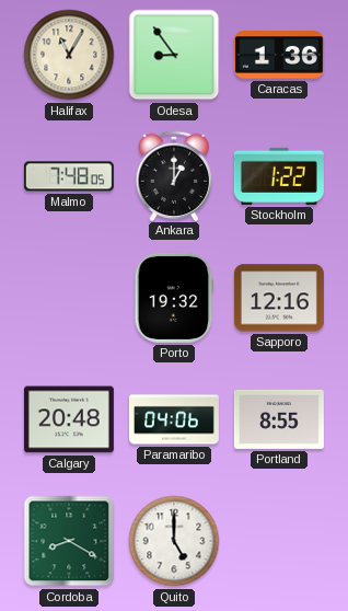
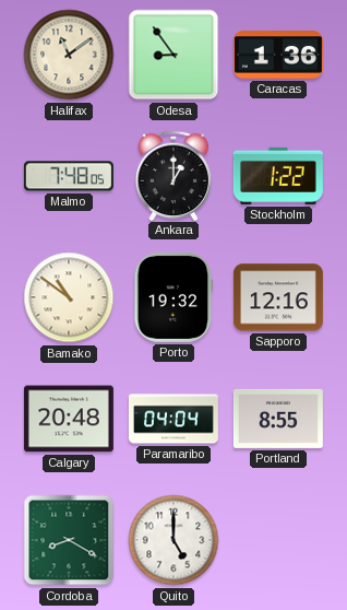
Halifax: 11:05 -> 11:09 (69, 55)
Bamako: none -> 10:51 (69, 297)
Paramaribo: 04:06 -> 04:04 (174, 419)
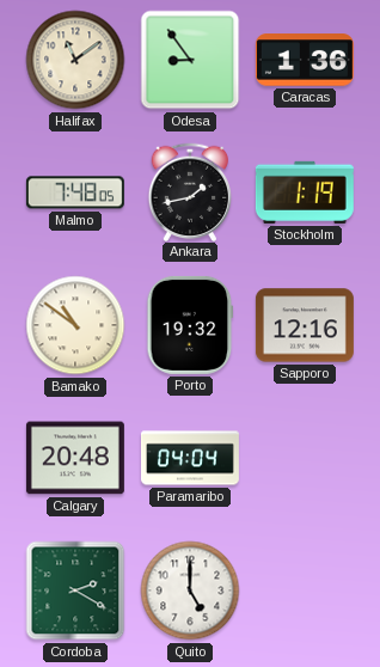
Ankara: 1:00 -> 1:43 (190, 191)
Stockholm: 1:22 -> 1:19 (305, 192)
Portland: 8:55 -> none (278, 419)
Cordoba: 8:20 -> 2:20 (75, 590)
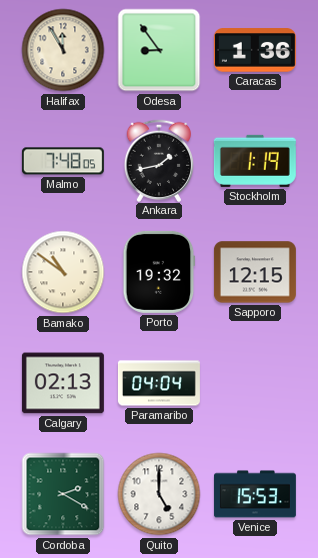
Halifax: 11:09 -> 11:55 (63, 50)
Sapporo: 12:16 -> 12:15 (255, 272)
Calgary: 20:48 -> 02:13 (63, 383)
Venice: none -> 15:53 (255, 494)
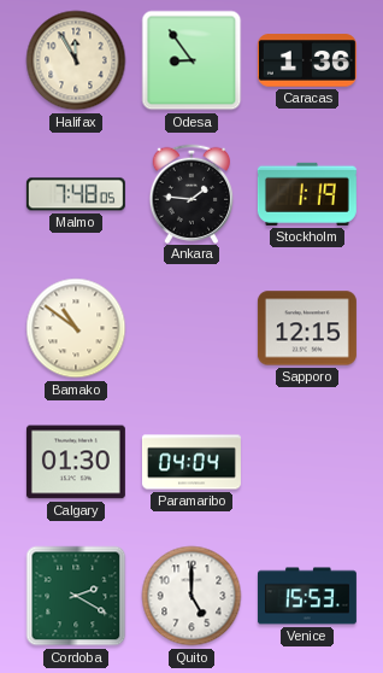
Ankara: 1:43 -> 1:46 (191, 193)
Porto: 19:32 -> none (159, 272)
Calgary: 02:13 -> 01:30 (76, 462)
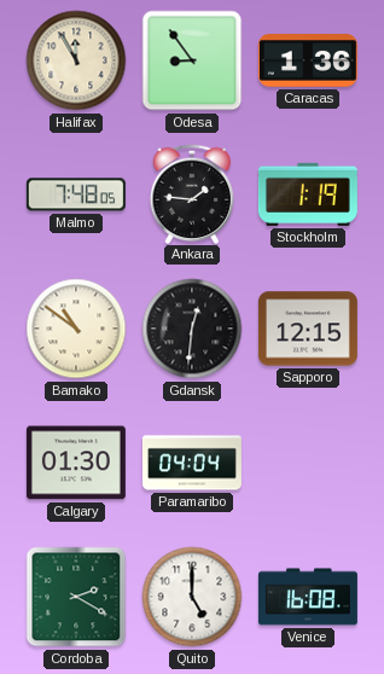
Gdansk: none -> 12:31 (192, 329)
Venice: 15:53 -> 16:08 (308, 597)
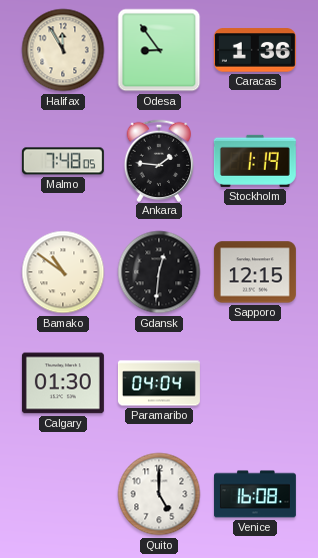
Cordoba: 2:20 -> none (76, 597)
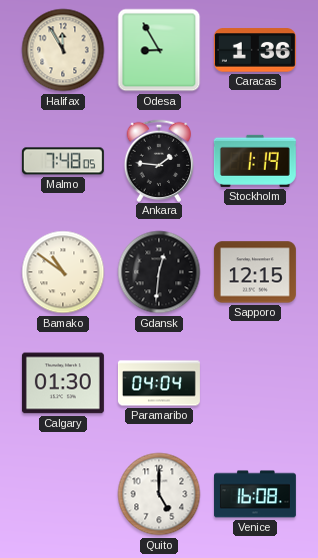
Odesa: 8:54 -> 8:55 (159, 50)
